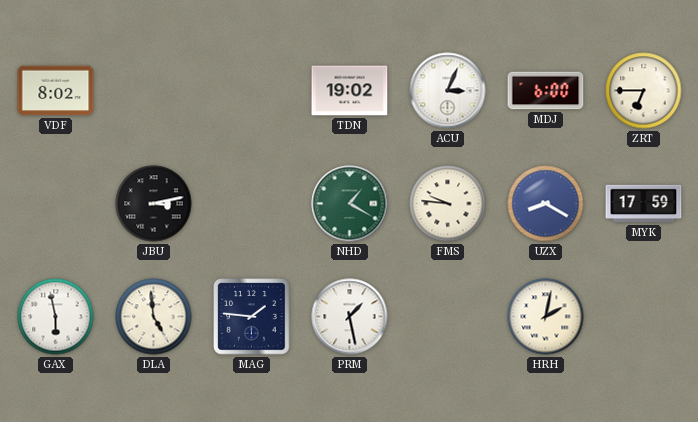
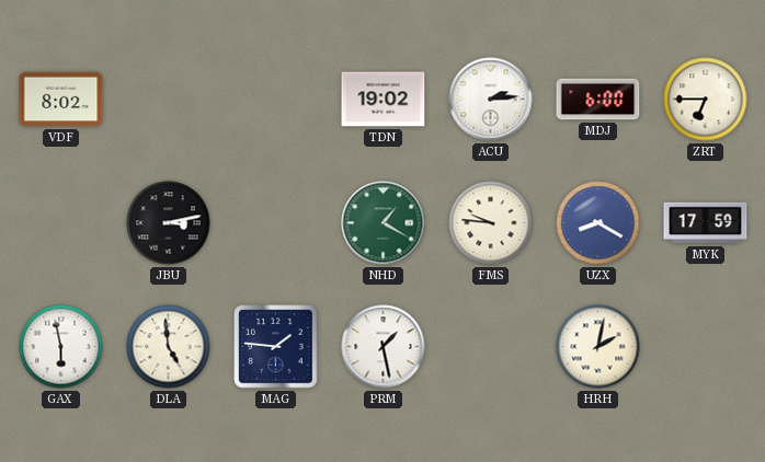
ACU: 3:04 -> 2:14 (491, 100)
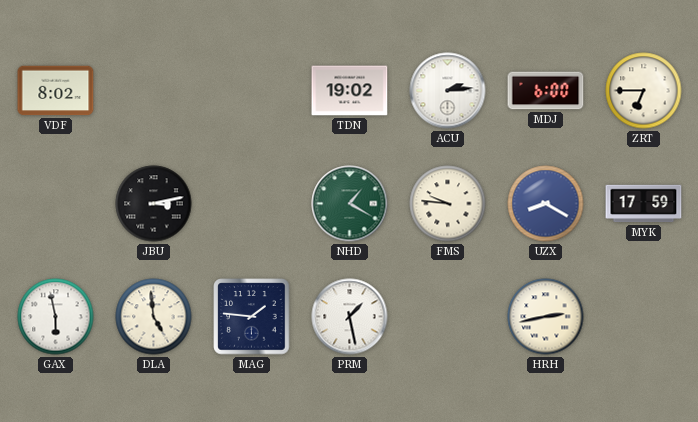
HRH: 2:02 -> 2:43 (546, 317)
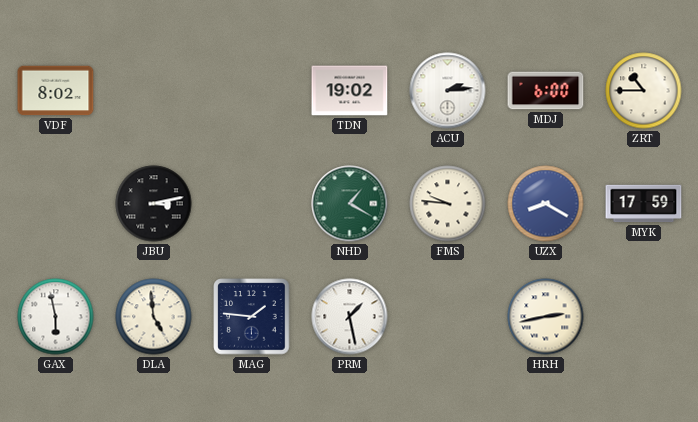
ZRT: 6:45 -> 10:45 (644, 91)
